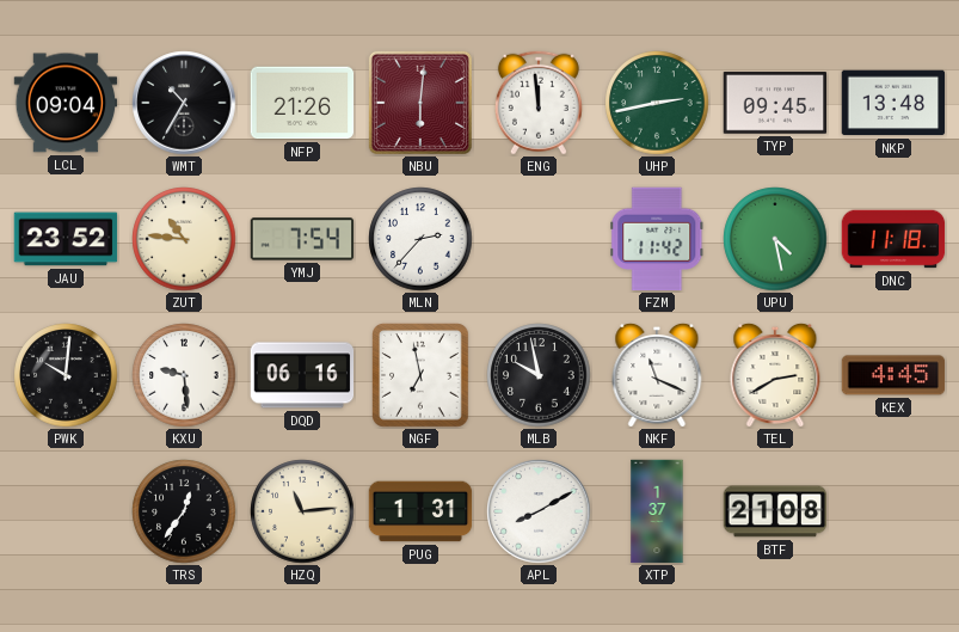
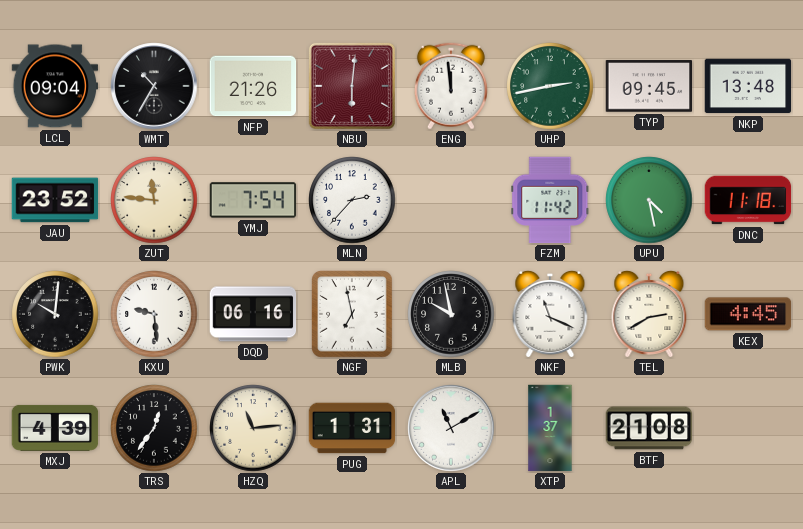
ZUT: 10:46 -> 11:46 (154, 200)
MXJ: none -> 4:39 (55, 428)
APL: 8:10 -> 11:10 (451, 428)
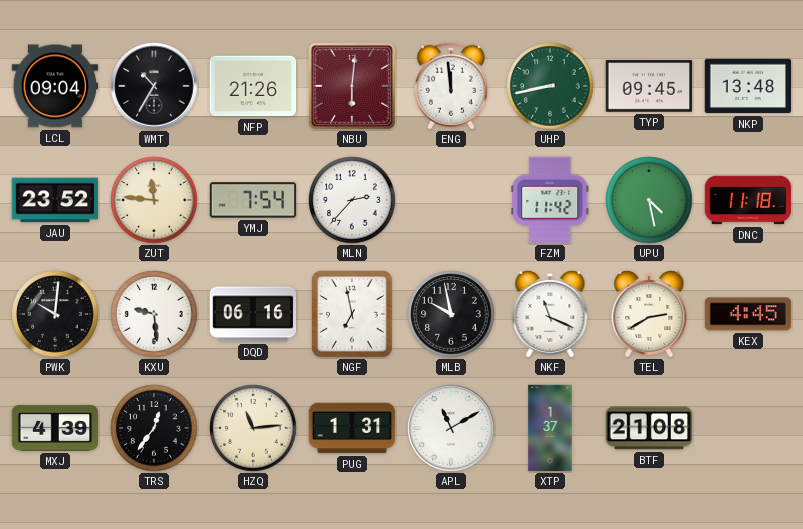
UHP: 2:43 -> 8:43 (550, 86)
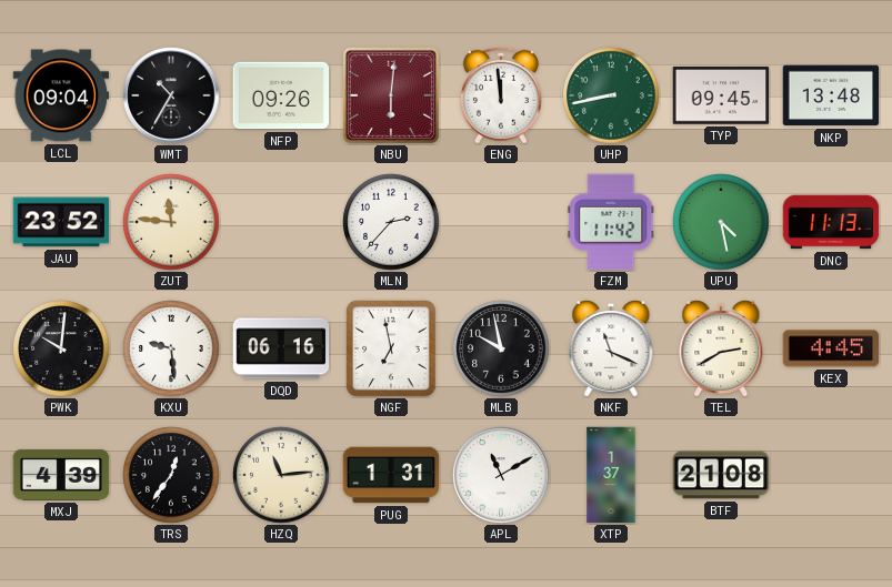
NFP: 21:26 -> 09:26 (281, 95)
YMJ: 7:54 -> none (253, 200)
DNC: 11:18 -> 11:13 (831, 222)
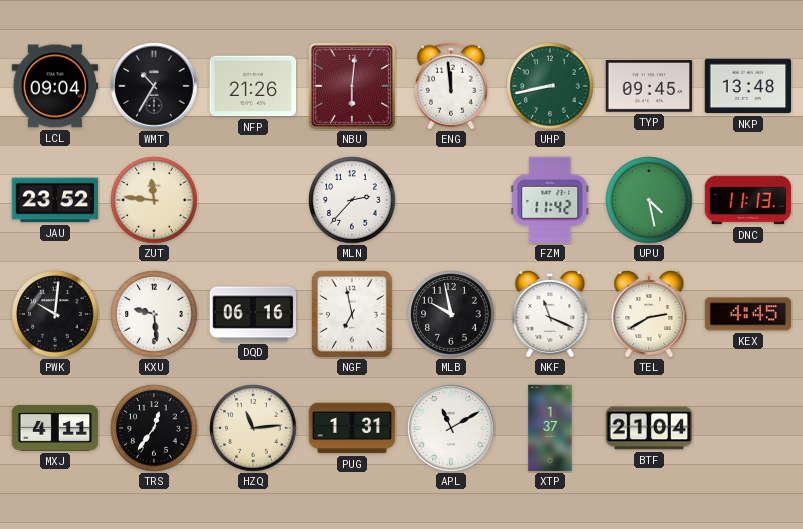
NFP: 09:26 -> 21:26 (253, 86)
MXJ: 4:39 -> 4:11 (55, 428)
BTF: 21:08 -> 21:04 (649, 428)
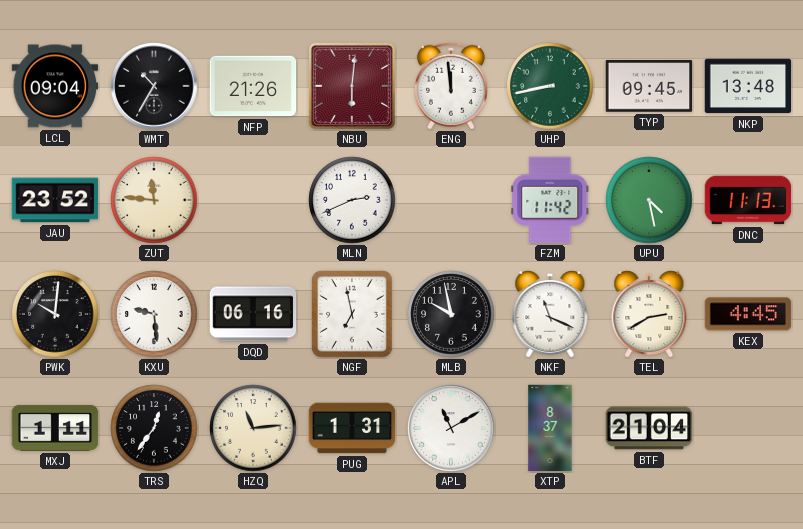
MLN: 2:37 -> 2:41 (352, 200)
MXJ: 4:11 -> 1:11 (55, 428)
XTP: 1:37 -> 8:37 (550, 428)
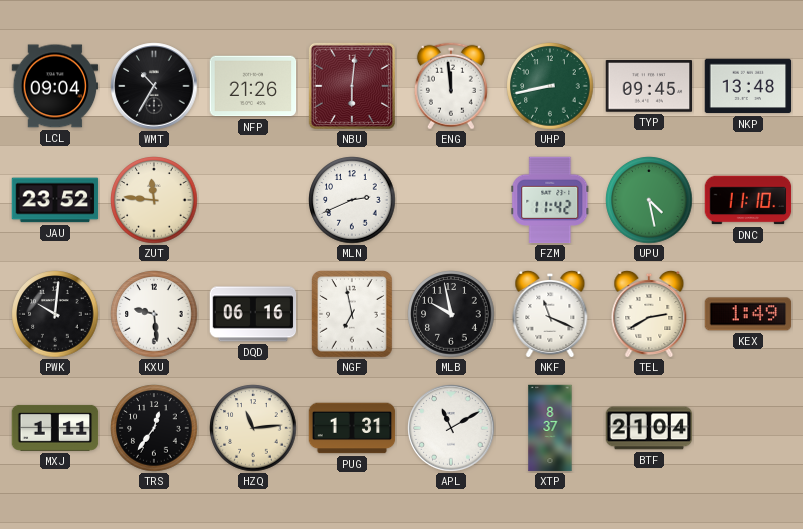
DNC: 11:13 -> 11:10 (748, 200)
KEX: 4:45 -> 1:49 (748, 314)
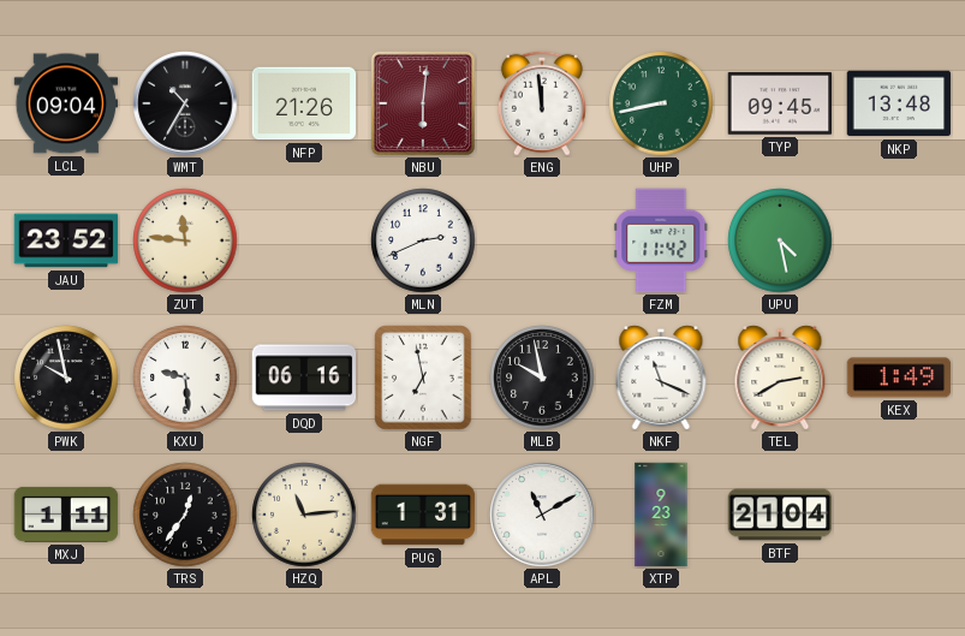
DNC: 11:10 -> none (748, 200)
PWK: 10:01 -> 9:58 (66, 378)
XTP: 8:37 -> 9:23 (661, 515)
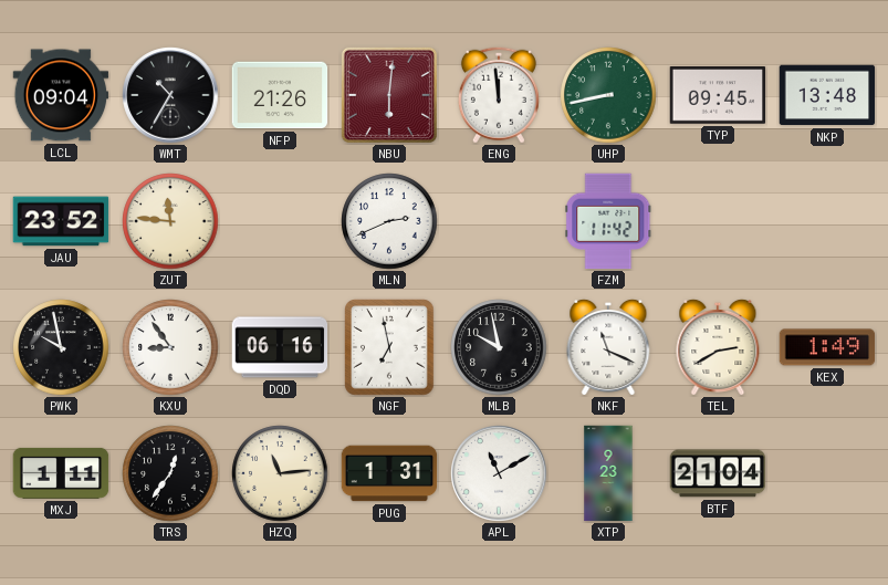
UPU: 4:28 -> none (780, 240)
KXU: 9:29 -> 8:54 (170, 347)
